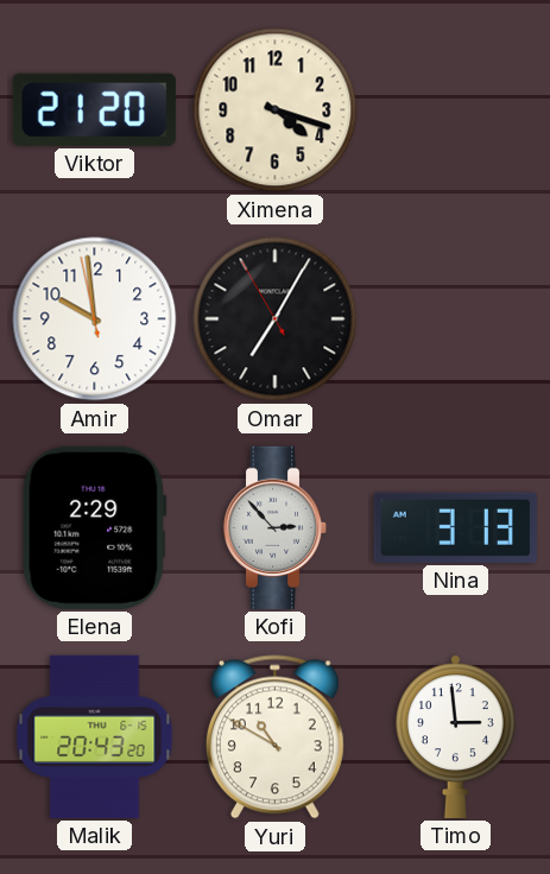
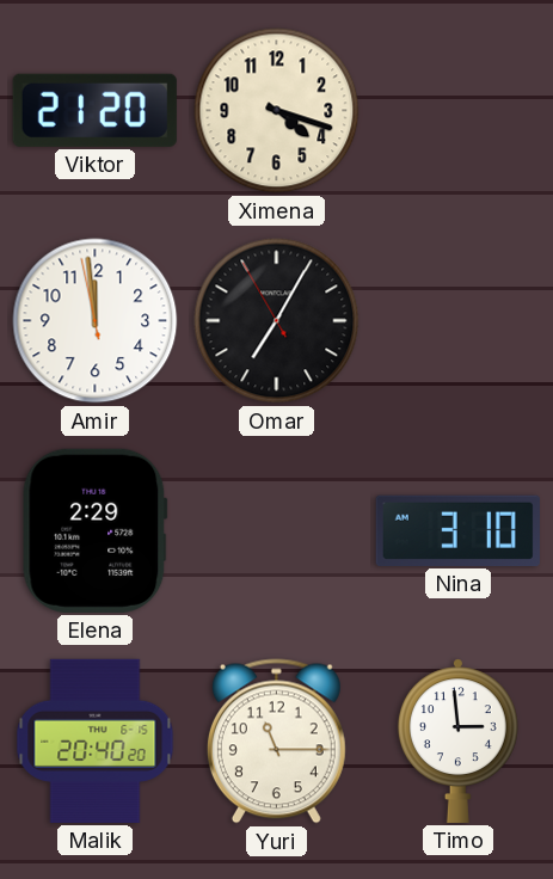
Amir: 9:58 -> 11:58 (96, 321)
Kofi: 2:53 -> none (276, 527)
Nina: 3:13 -> 3:10 (457, 530)
Malik: 20:43 -> 20:40 (96, 740)
Yuri: 10:50 -> 11:15 (276, 742)
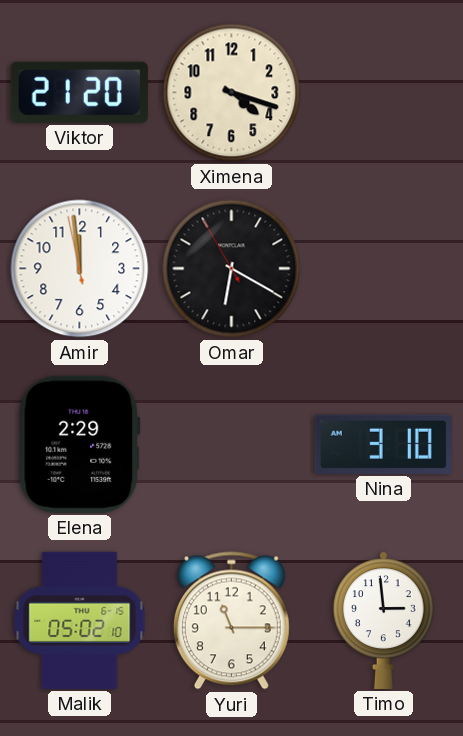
Omar: 7:04 -> 6:19 (232, 269)
Malik: 20:40 -> 05:02 (80, 620)
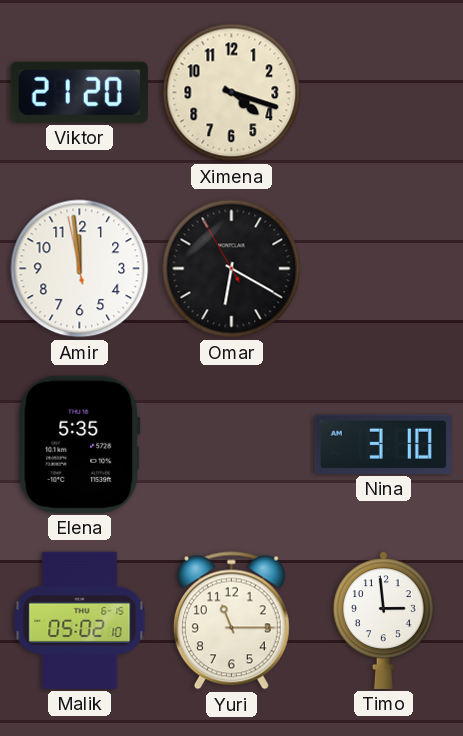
Elena: 2:29 -> 5:35 (79, 444)
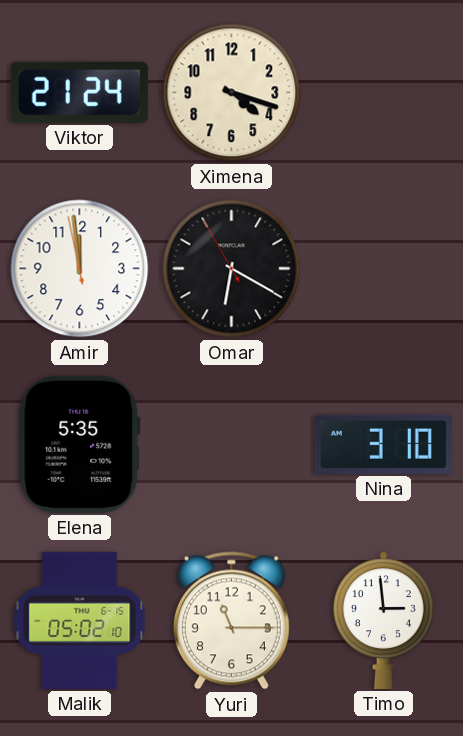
Viktor: 21:20 -> 21:24 (79, 92)
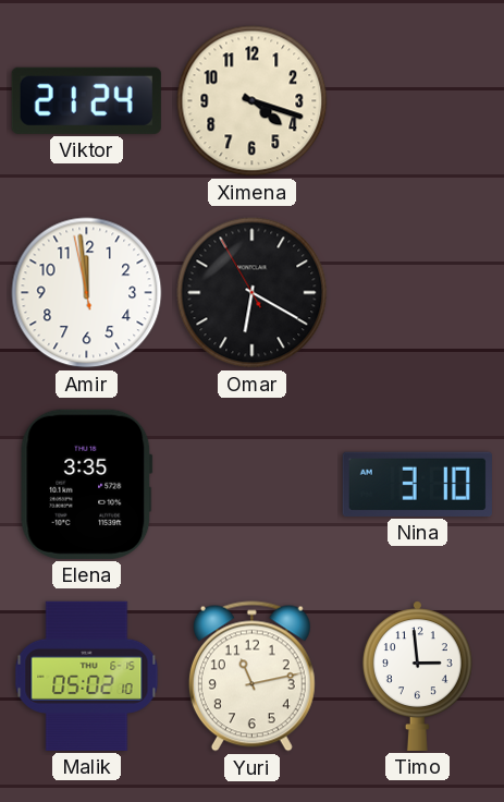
Elena: 5:35 -> 3:35 (86, 484)
Yuri: 11:15 -> 11:13 (251, 677)
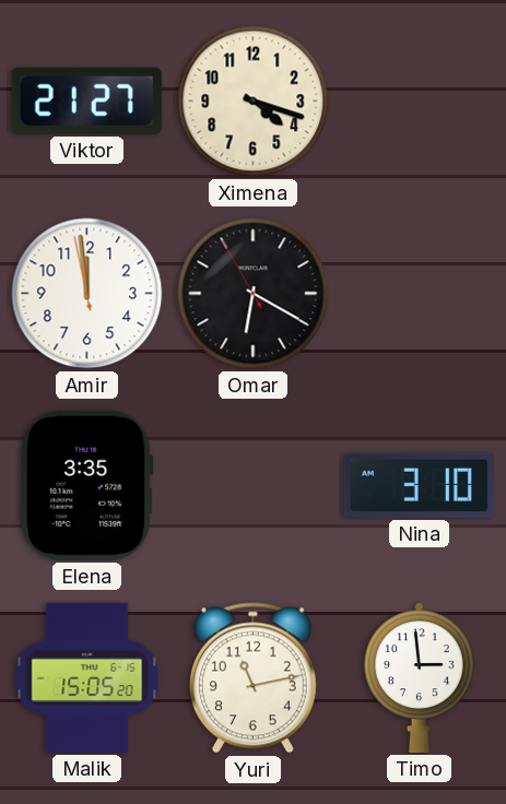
Viktor: 21:24 -> 21:27 (86, 100)
Malik: 05:02 -> 15:05 (87, 677)
